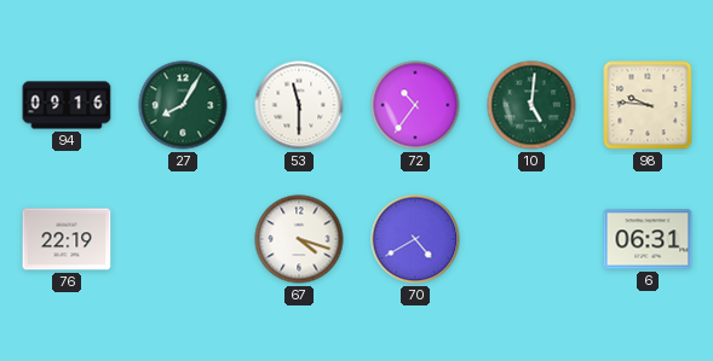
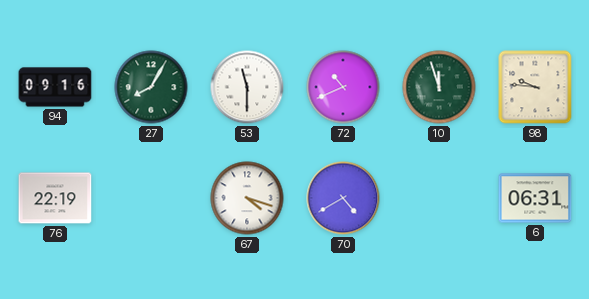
72: 10:36 -> 10:41 (343, 87)
10: 5:01 -> 11:57 (439, 87)
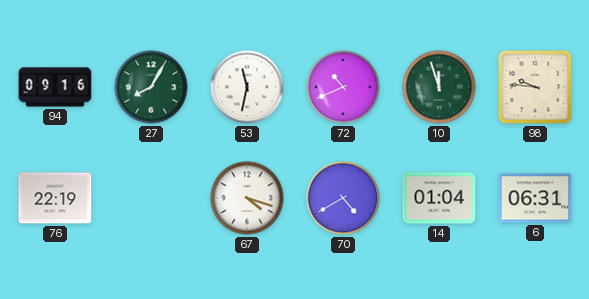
53: 11:30 -> 11:32 (247, 87)
14: none -> 01:04 (439, 198)
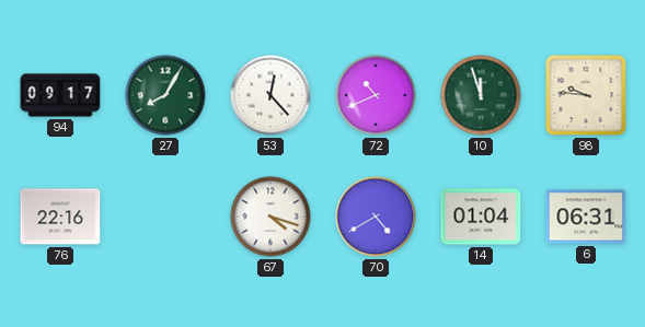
94: 09:16 -> 09:17 (60, 95)
53: 11:32 -> 12:23 (270, 95)
76: 22:19 -> 22:16 (60, 217)
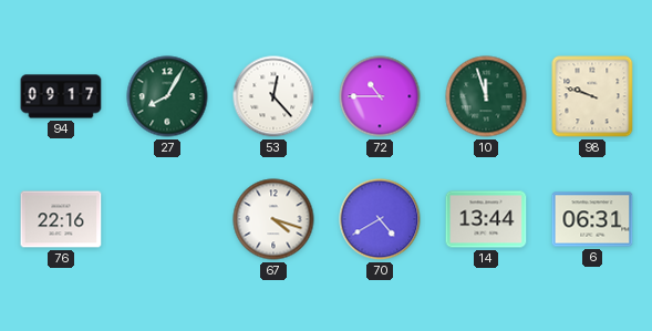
72: 10:41 -> 10:45 (380, 96)
98: 9:46 -> 9:48 (592, 96)
14: 01:04 -> 13:44 (486, 219)
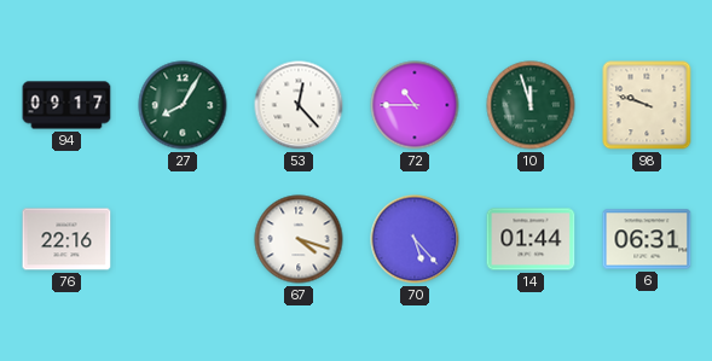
70: 4:40 -> 5:23 (415, 239)
14: 13:44 -> 01:44 (531, 239)
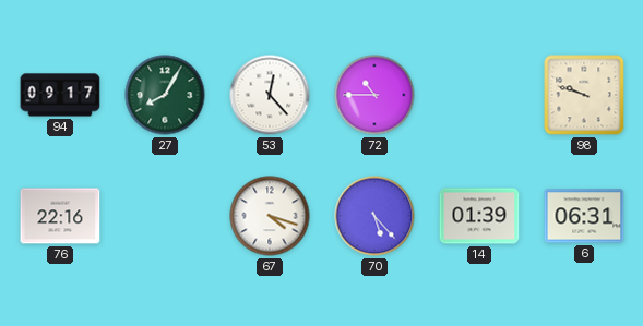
10: 11:57 -> none (531, 105)
14: 01:44 -> 01:39 (479, 216)
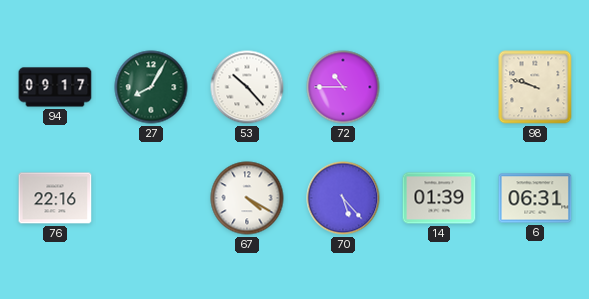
53: 12:23 -> 10:23 (247, 87)
67: 4:18 -> 4:20 (247, 198)
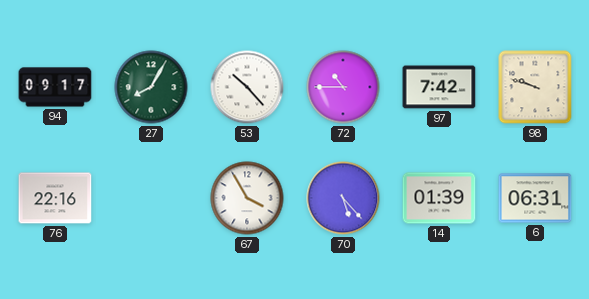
97: none -> 7:42 (439, 87)
67: 4:20 -> 3:55 (247, 198)
